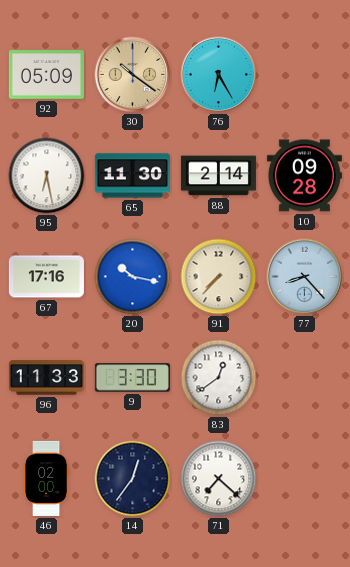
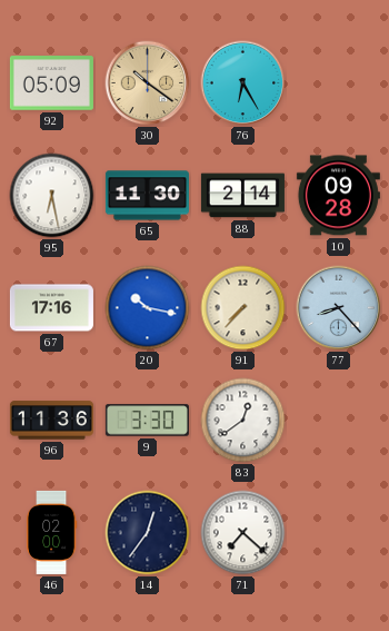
96: 11:33 -> 11:36 (51, 421)
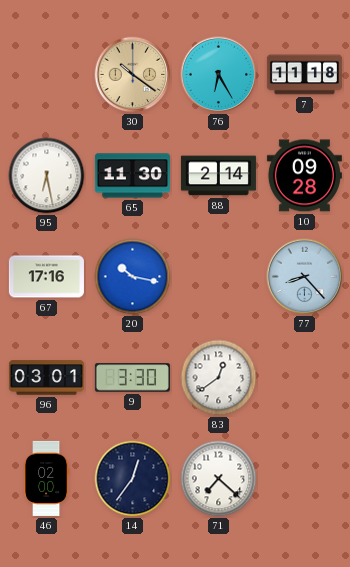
92: 05:09 -> none (51, 83)
7: none -> 11:18 (304, 75)
91: 7:37 -> none (243, 308)
96: 11:36 -> 03:01 (46, 378)
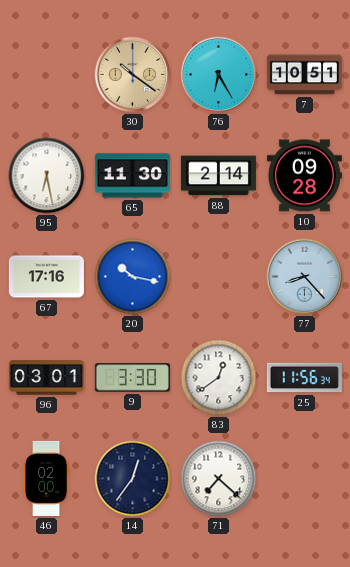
7: 11:18 -> 10:51 (304, 75)
25: none -> 11:56 (304, 378)
